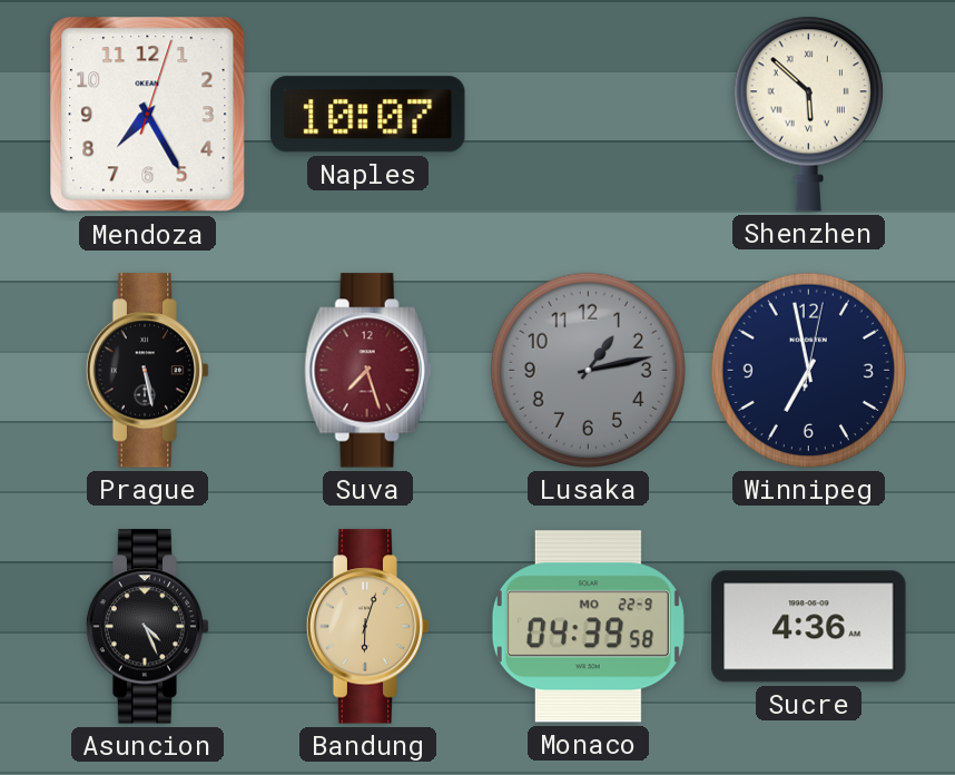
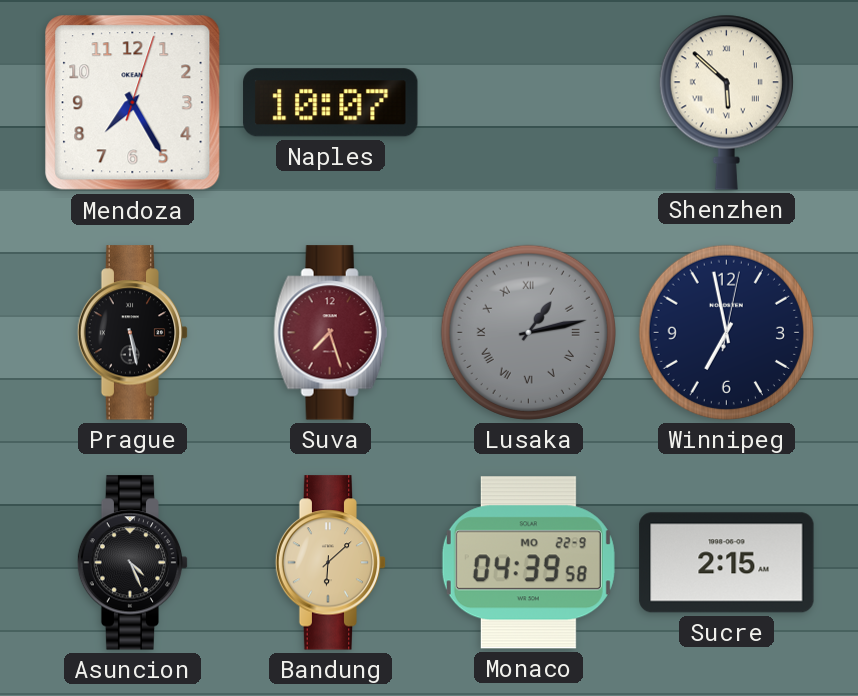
Lusaka numerals: Arabic -> Roman (528, 332)
Bandung: 6:03 -> 6:08 (331, 563)
Sucre: 4:36 -> 2:15 (727, 563)
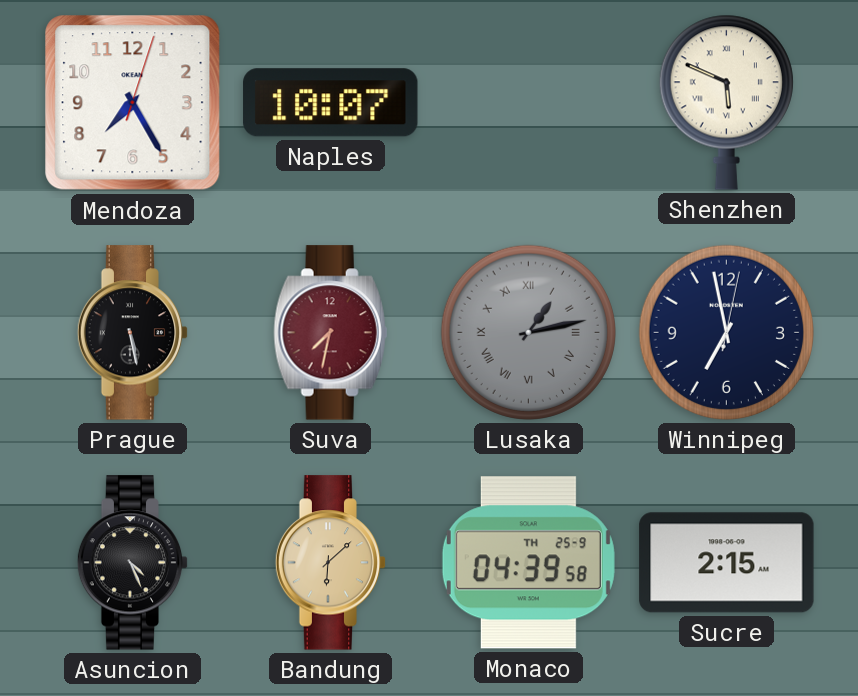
Shenzhen: 5:52 -> 5:49 (726, 102)
Suva: 7:27 -> 7:32 (331, 333)
Monaco date: MO 22-9 -> TH 25-9 (528, 563)
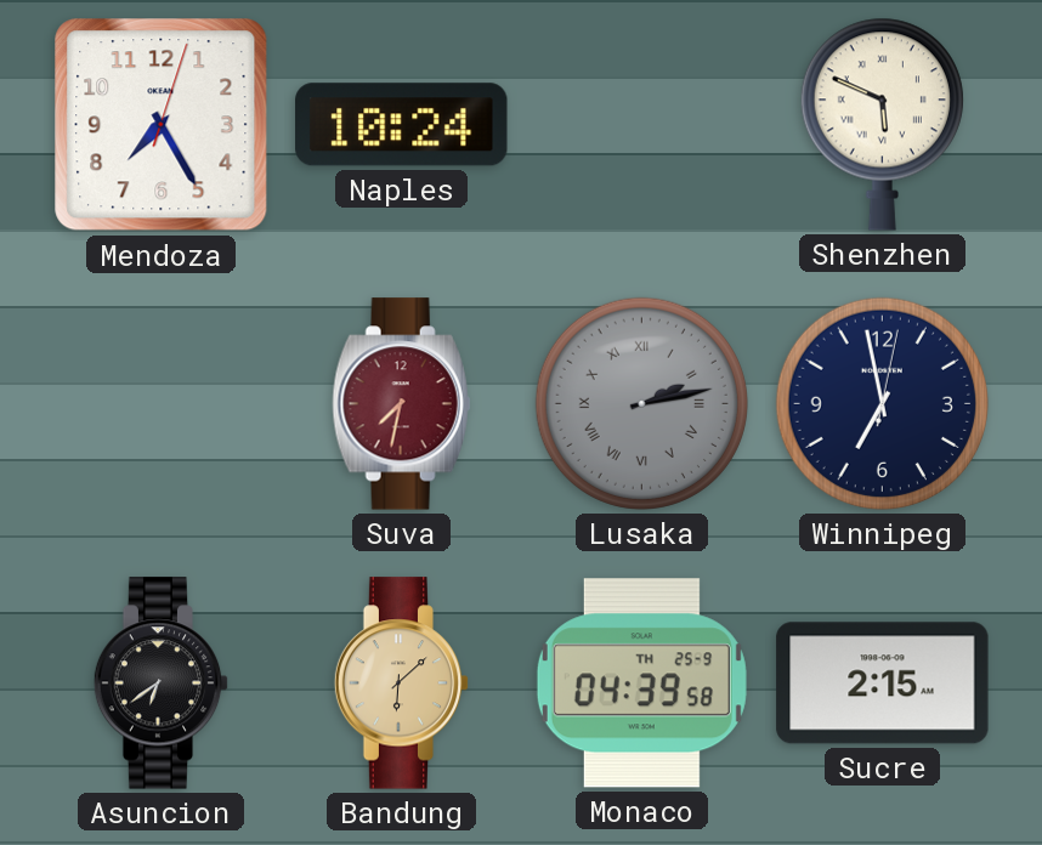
Naples: 10:07 -> 10:24 (402, 125)
Prague: 5:28 -> none (133, 333)
Lusaka: 1:13 -> 2:13 (641, 403)
Asuncion: 4:26 -> 6:39 (162, 684)
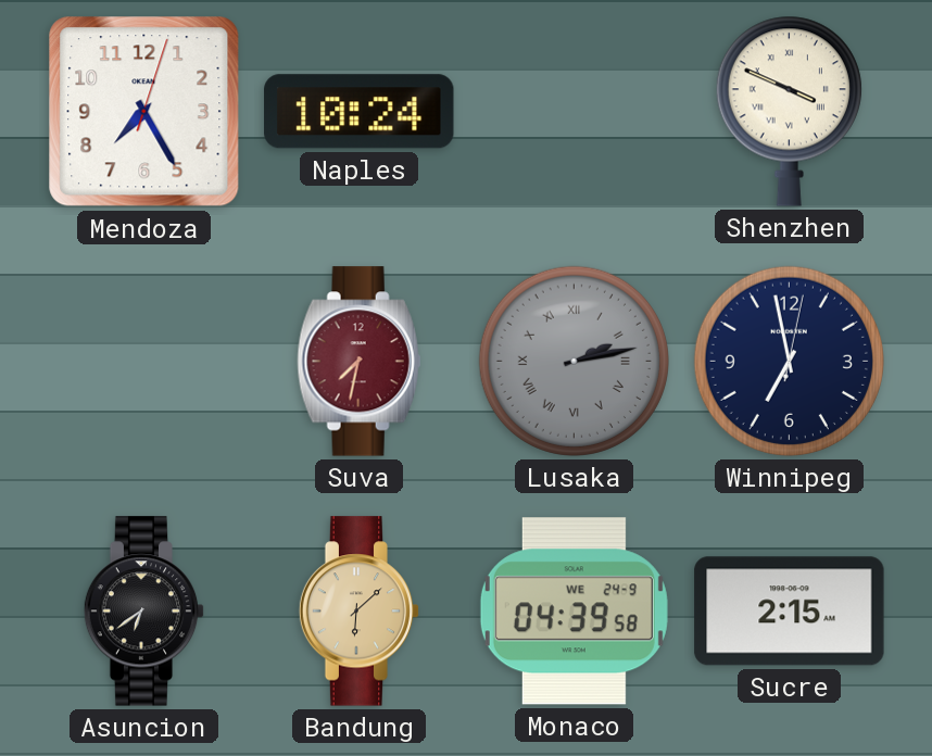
Shenzhen: 5:49 -> 3:49 (789, 111)
Monaco date: TH 25-9 -> WE 24-9 (574, 612)
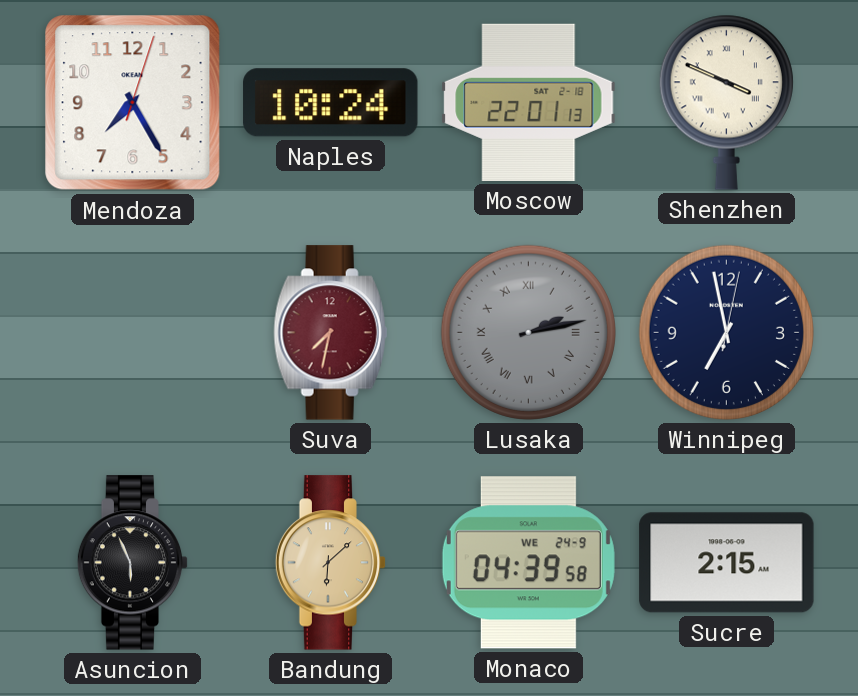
Moscow: none -> 22:01 (529, 102)
Asuncion: 6:39 -> 5:56 (133, 563)
